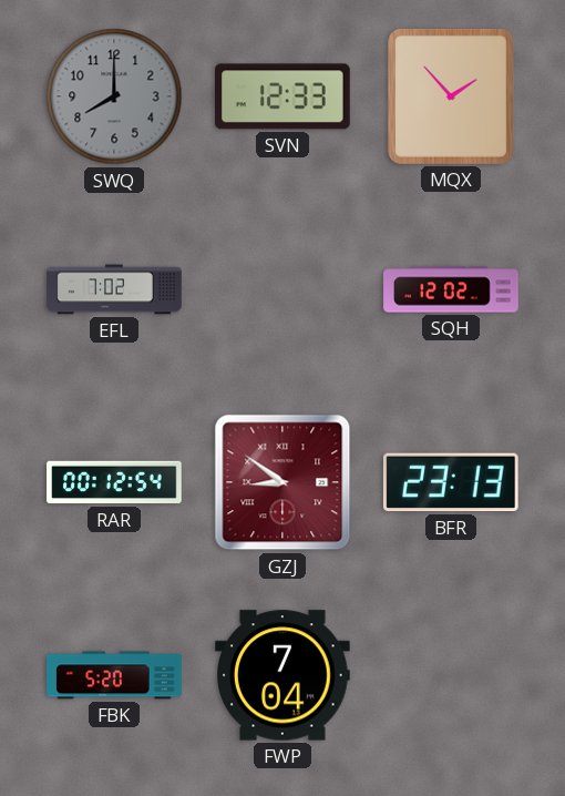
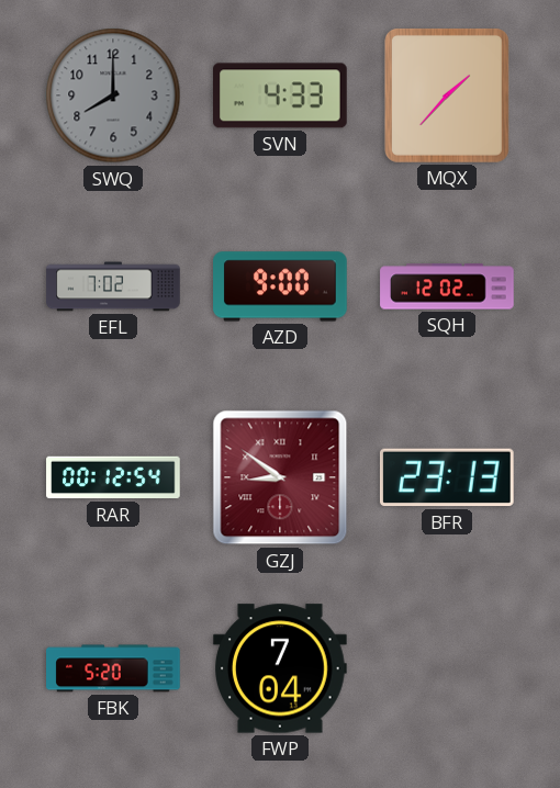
SVN: 12:33 -> 4:33 (281, 95)
MQX: 1:53 -> 1:37 (447, 95)
AZD: none -> 9:00 (280, 286)
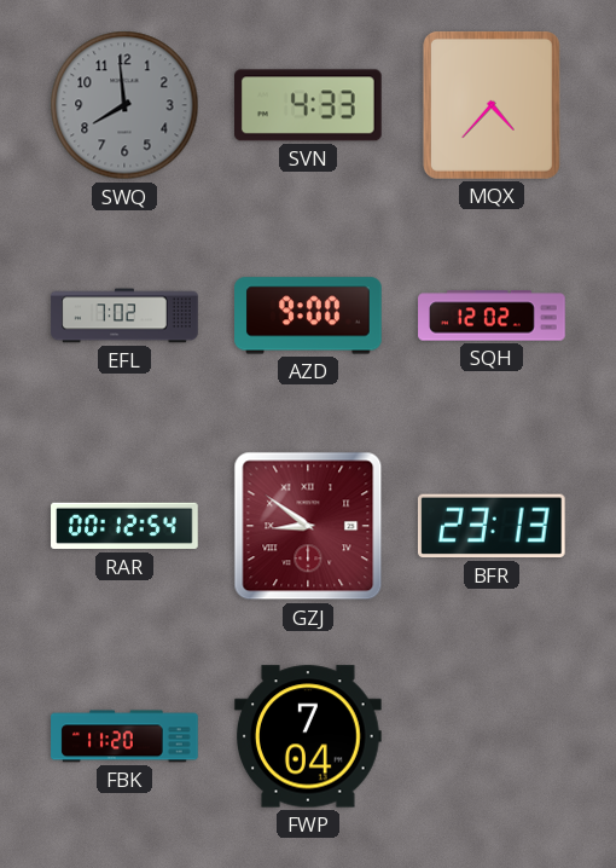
SWQ: 8:00 -> 7:59 (124, 105)
MQX: 1:37 -> 4:37 (492, 105)
FBK: 5:20 -> 11:20 (124, 736)
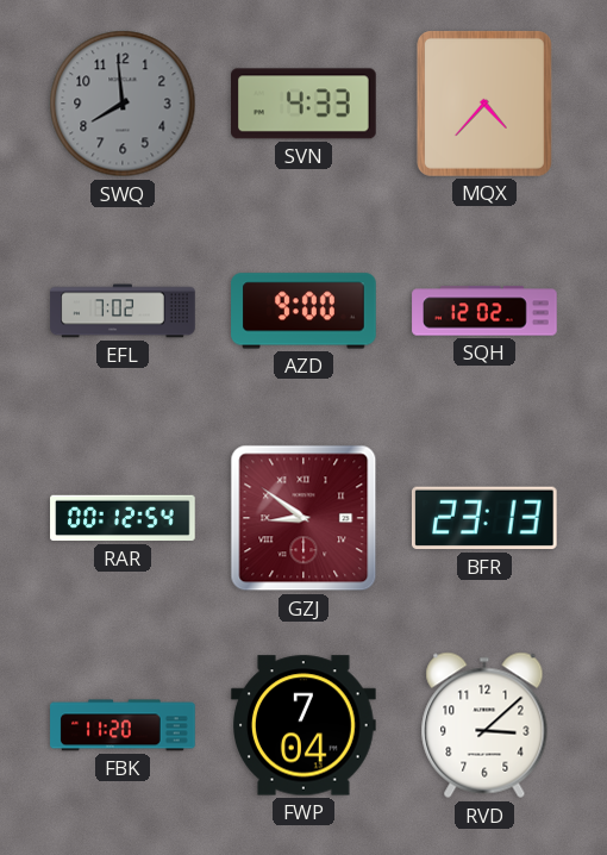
RVD: none -> 3:08 (484, 725)
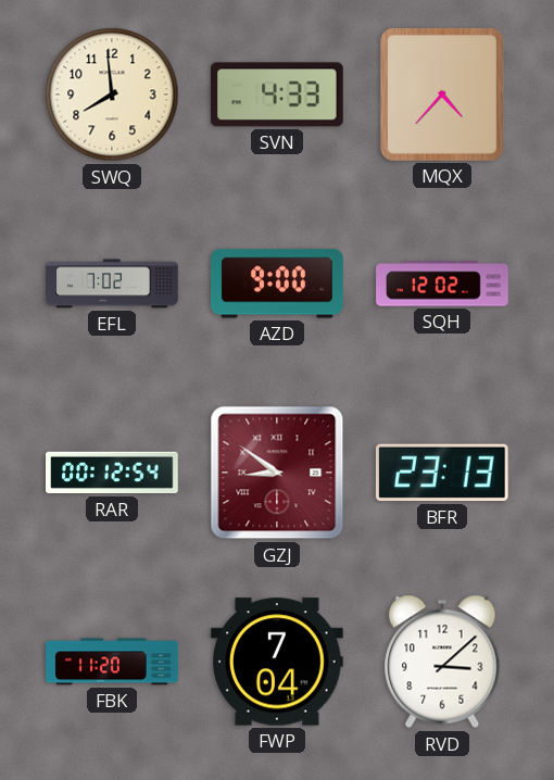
SWQ dial: grey -> cream (112, 95)
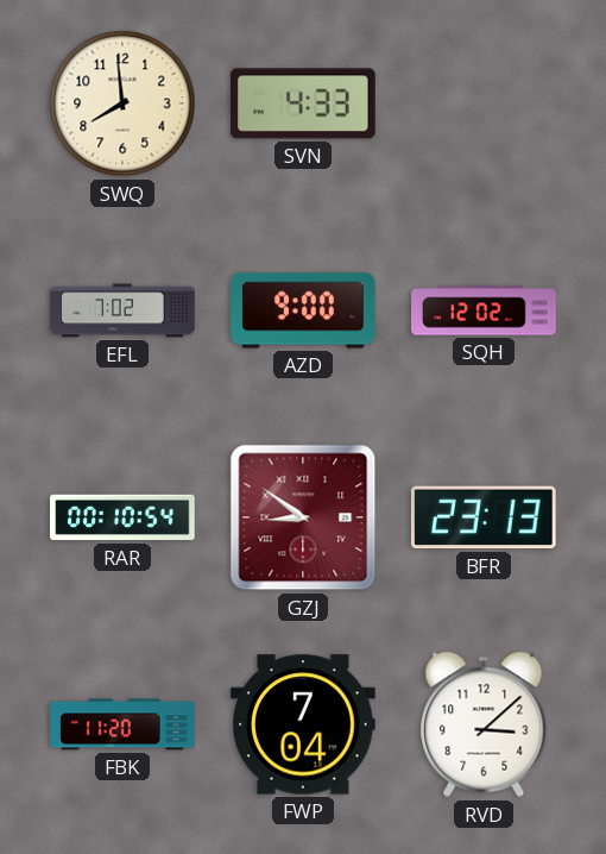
MQX: 4:37 -> none (442, 95)
RAR: 00:12 -> 00:10 (122, 517)
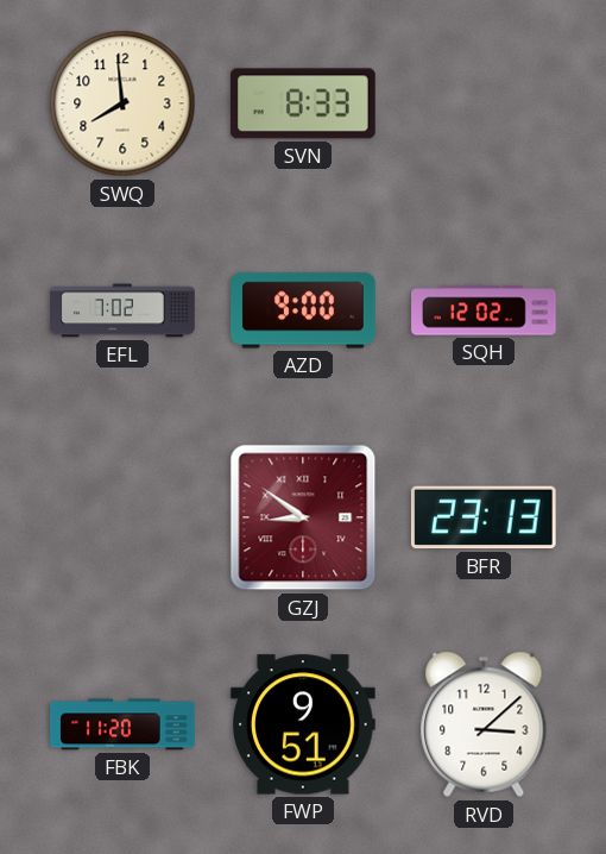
SVN: 4:33 -> 8:33 (304, 103)
RAR: 00:10 -> none (122, 517)
FWP: 7:04 -> 9:51 (304, 724)
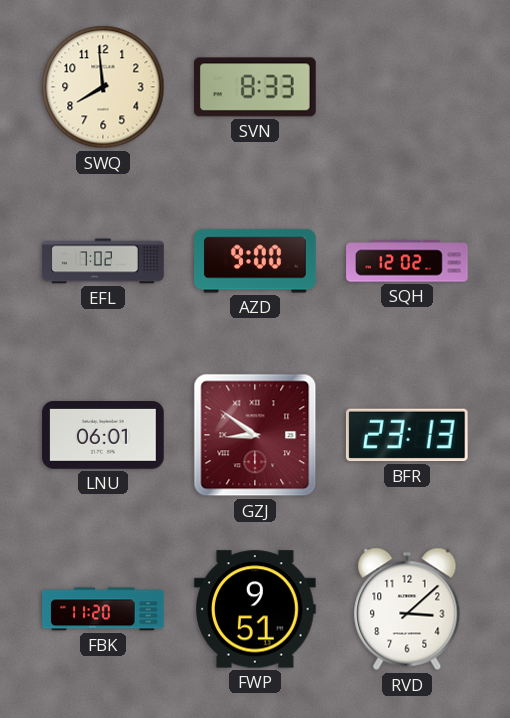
LNU: none -> 06:01 (103, 436)
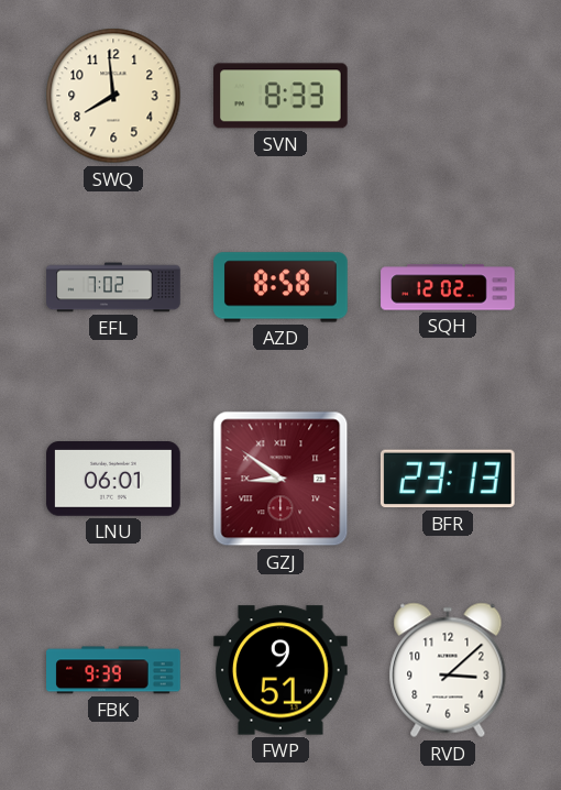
AZD: 9:00 -> 8:58 (280, 287)
FBK: 11:20 -> 9:39 (113, 670)
